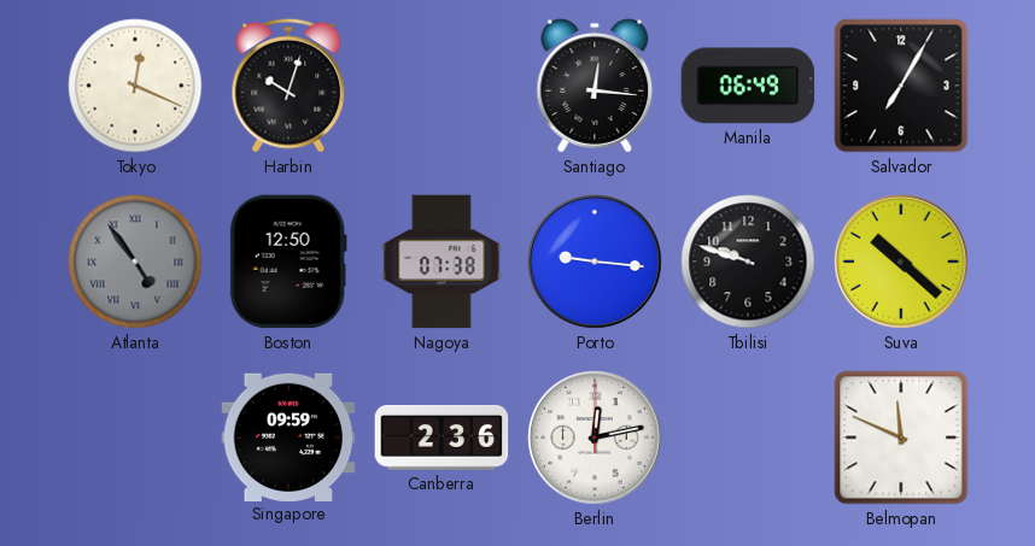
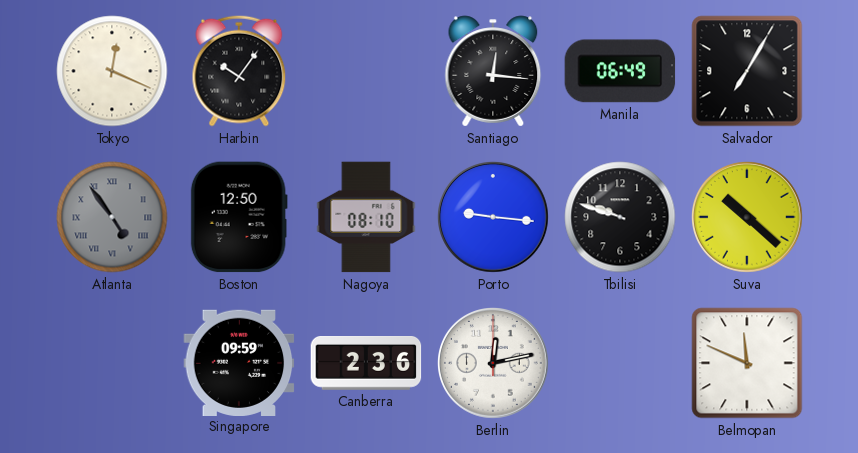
Harbin: 10:03 -> 10:06 (239, 71)
Nagoya: 07:38 -> 08:10 (366, 217)
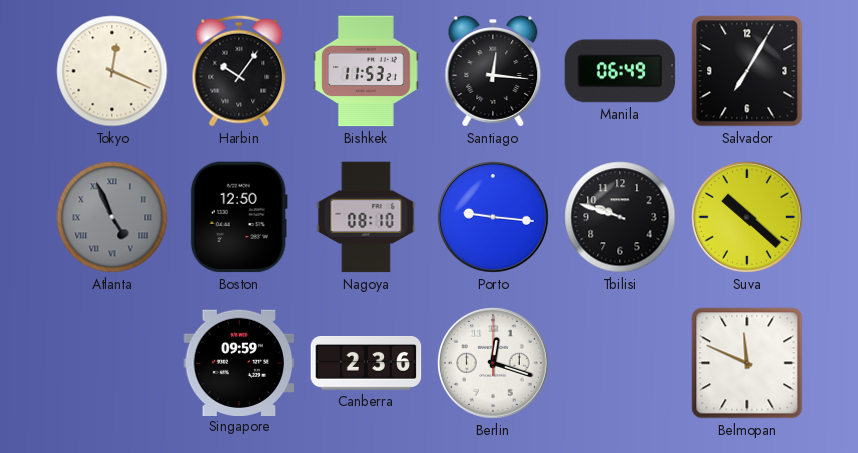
Bishkek: none -> 11:53 (367, 71)
Atlanta: 4:54 -> 4:56 (112, 217)
Berlin: 12:13 -> 12:18 (494, 364)
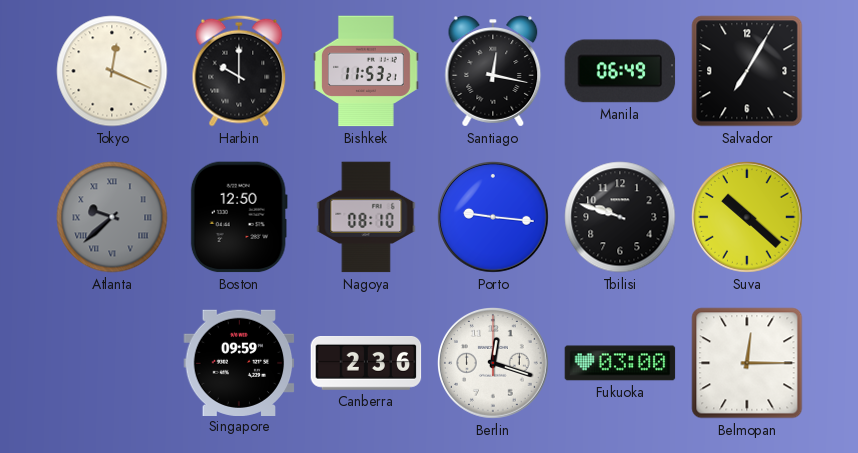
Harbin: 10:06 -> 10:00 (239, 71)
Santiago: 12:16 -> 12:17 (493, 71)
Atlanta: 4:56 -> 9:38 (112, 217)
Fukuoka: none -> 03:00 (620, 363)
Belmopan: 11:49 -> 12:15 (747, 363)
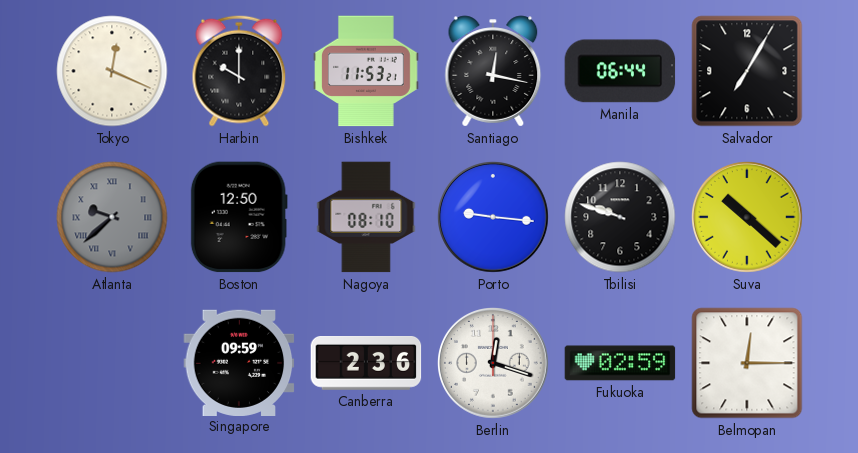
Manila: 06:49 -> 06:44 (620, 71)
Fukuoka: 03:00 -> 02:59 (620, 363)
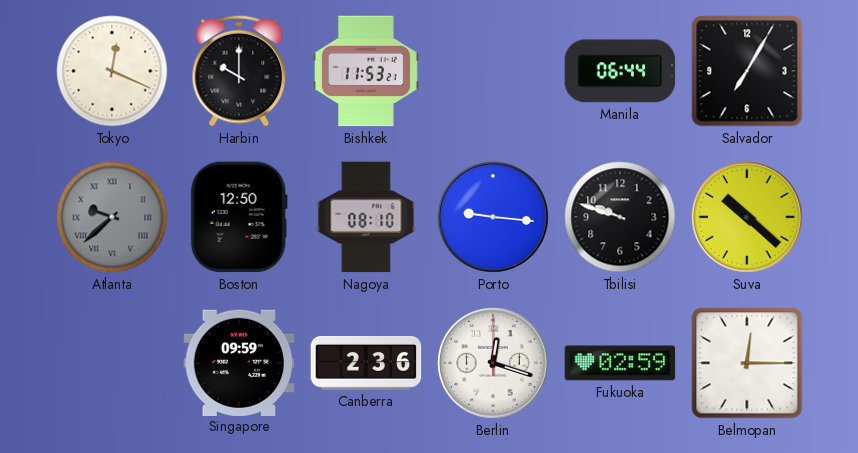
Santiago: 12:17 -> none (493, 71)
